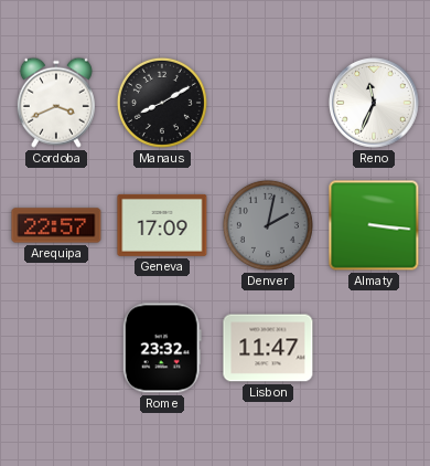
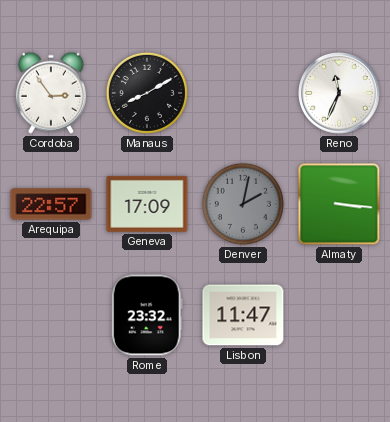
Cordoba: 3:41 -> 2:54 (51, 93)
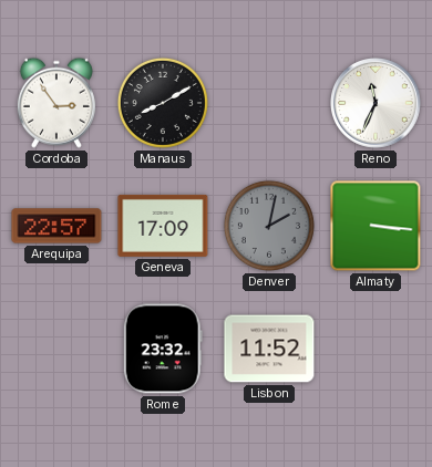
Lisbon: 11:47 -> 11:52 (269, 349)
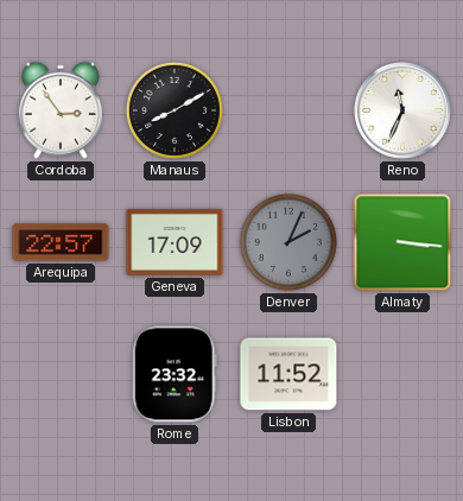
Denver: 2:02 -> 2:04 (288, 242)
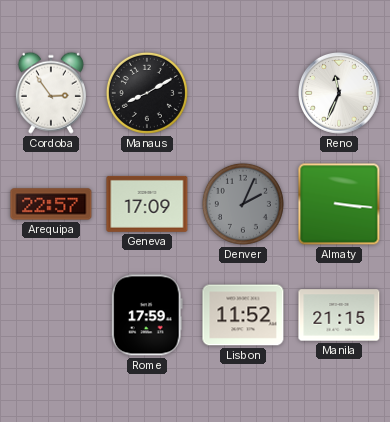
Rome: 23:32 -> 17:59 (147, 315)
Manila: none -> 21:15 (339, 315)
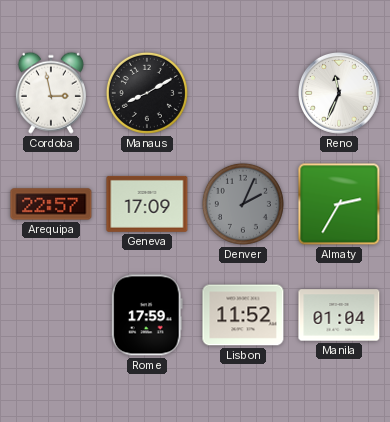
Cordoba: 2:54 -> 2:58 (51, 93)
Almaty: 3:16 -> 2:35 (339, 204)
Manila: 21:15 -> 01:04 (339, 315)
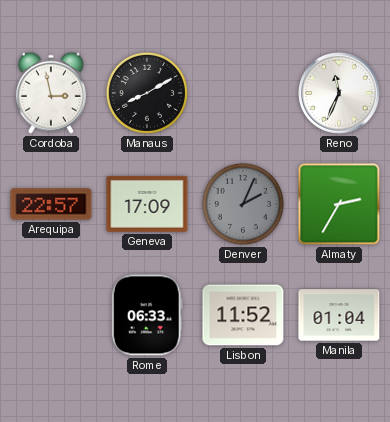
Rome: 17:59 -> 06:33 (147, 315)
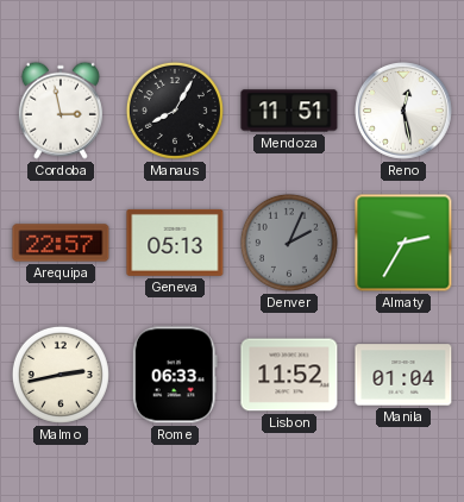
Manaus: 8:10 -> 8:05 (175, 111)
Mendoza: none -> 11:51 (289, 111)
Reno: 11:34 -> 12:28 (405, 112)
Geneva: 17:09 -> 05:13 (175, 243)
Malmo: none -> 2:43 (61, 375)
